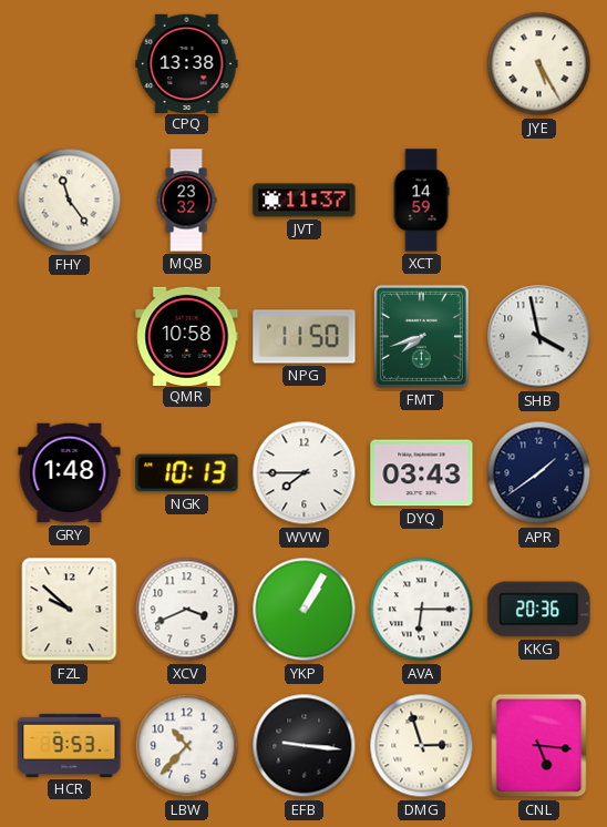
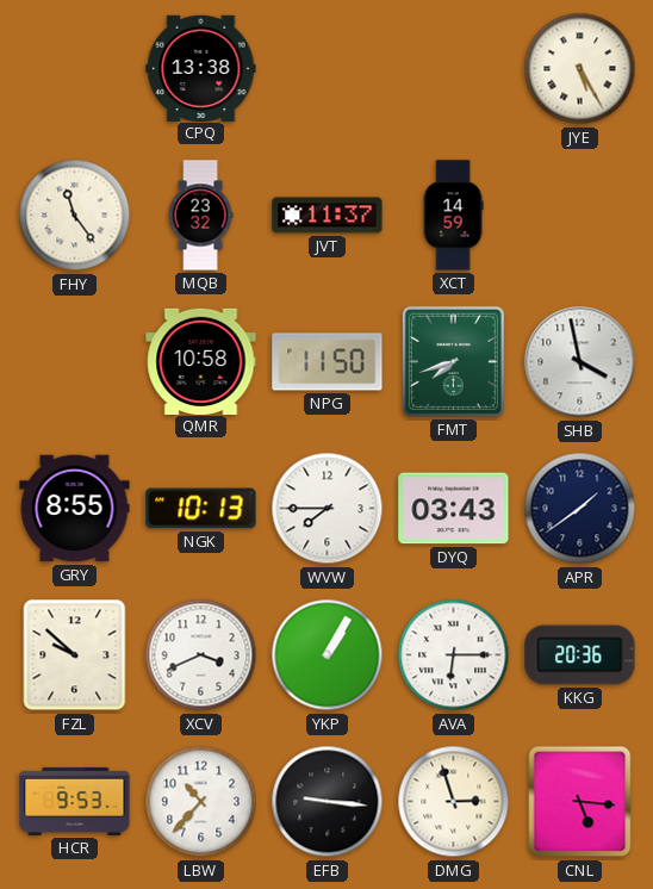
GRY: 1:48 -> 8:55 (75, 509)
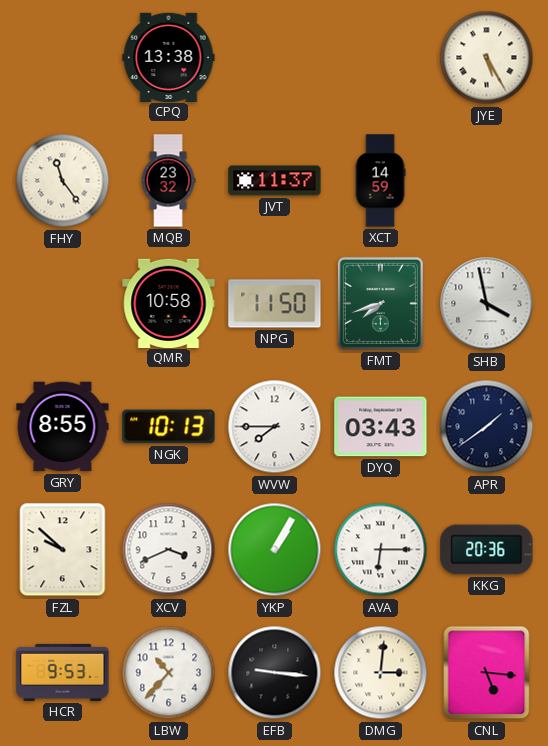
DMG: 2:57 -> 3:01 (381, 673)
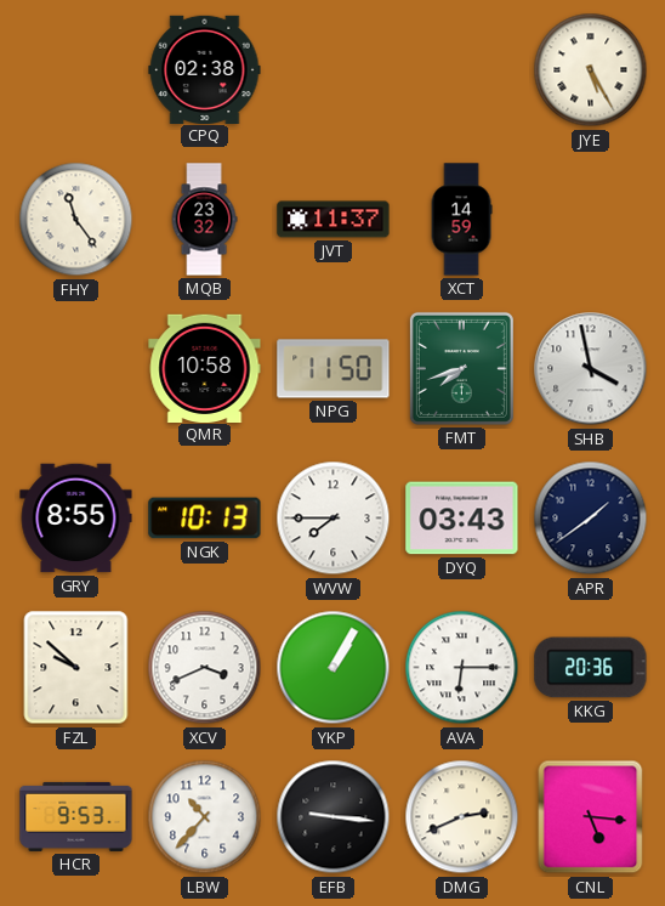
CPQ: 13:38 -> 02:38 (205, 69)
DMG: 3:01 -> 2:41 (462, 817)
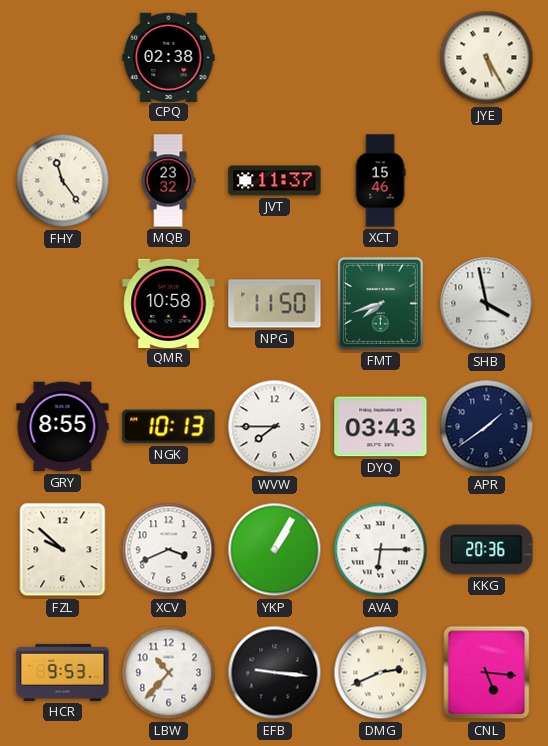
XCT: 14:59 -> 15:46 (380, 181)
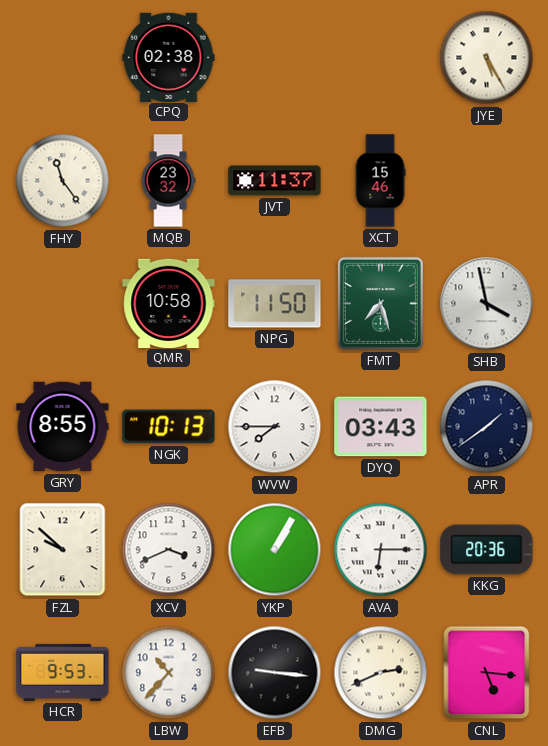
FMT: 7:42 -> 7:27 (380, 303)
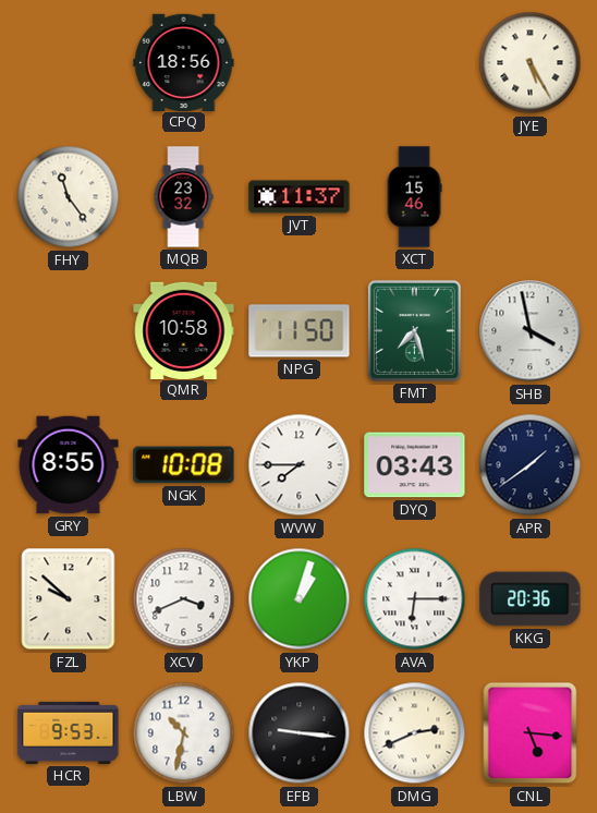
CPQ: 02:38 -> 18:56 (184, 62)
NGK: 10:13 -> 10:08 (184, 465)
YKP: 1:05 -> 1:03 (300, 599)
LBW: 10:37 -> 10:32 (184, 733)
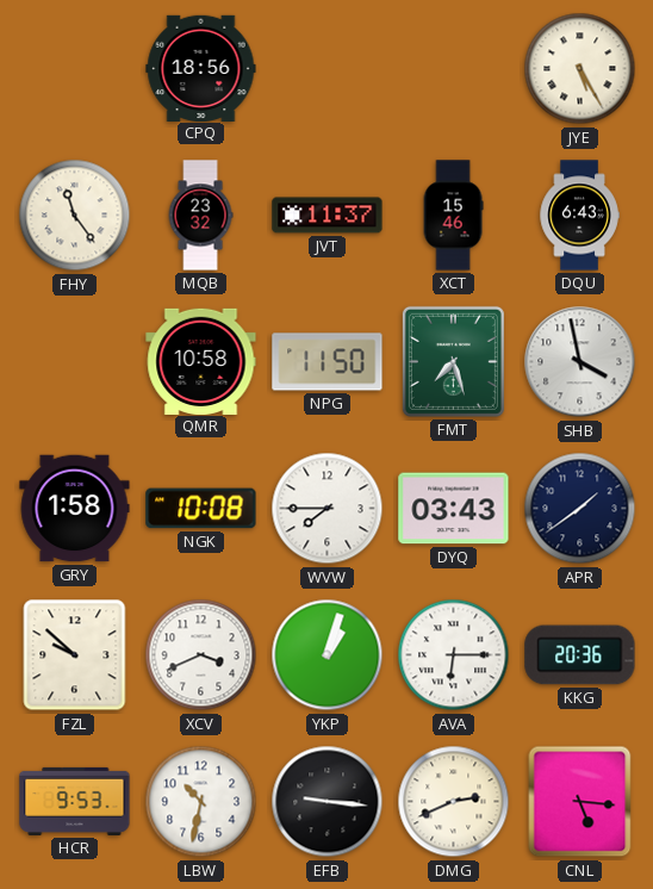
DQU: none -> 6:43 (579, 216)
GRY: 8:55 -> 1:58 (75, 509)
